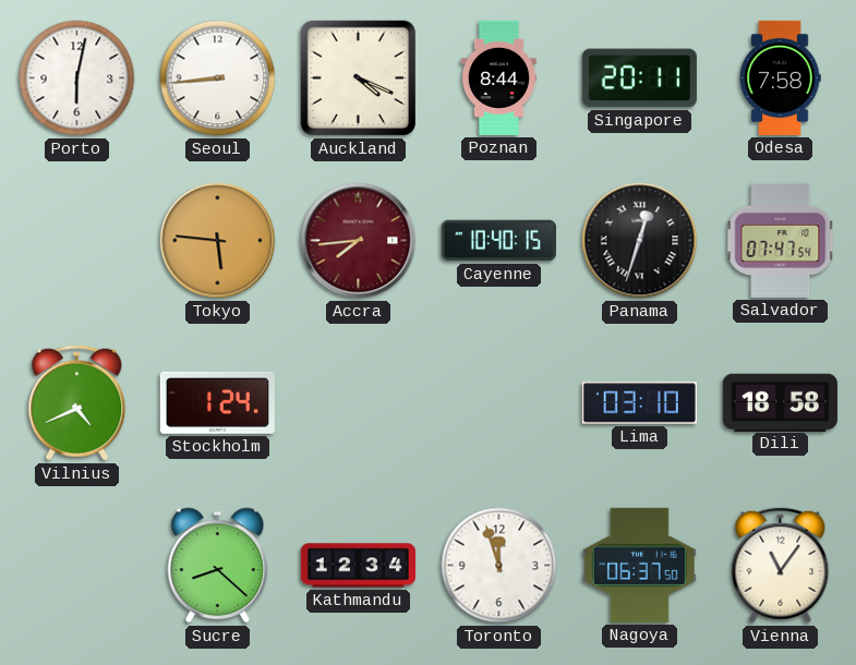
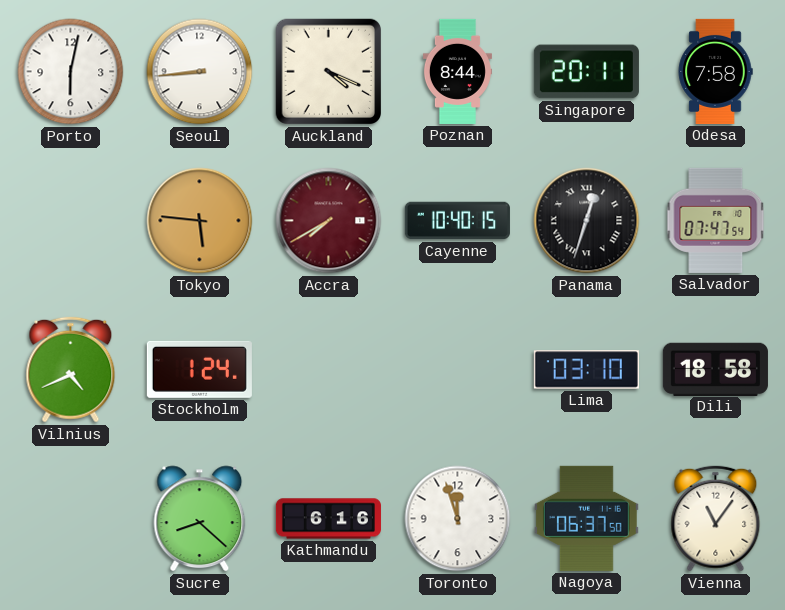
Accra: 7:44 -> 7:40 (329, 221)
Kathmandu: 12:34 -> 6:16 (328, 519)
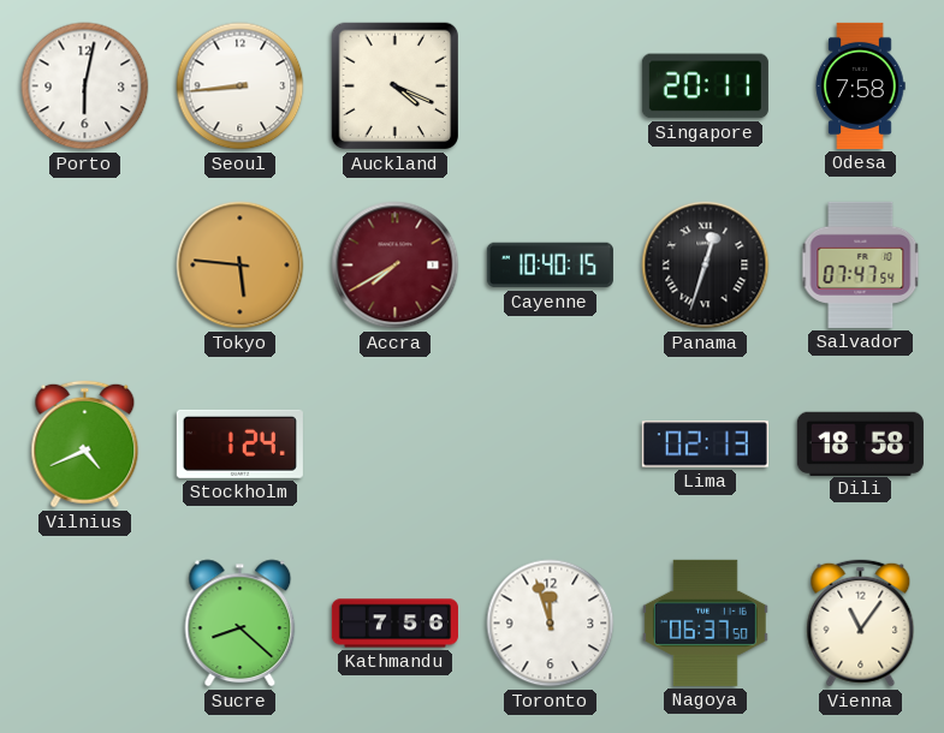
Poznan: 8:44 -> none (457, 71)
Lima: 03:10 -> 02:13 (705, 445)
Kathmandu: 6:16 -> 7:56 (394, 624)
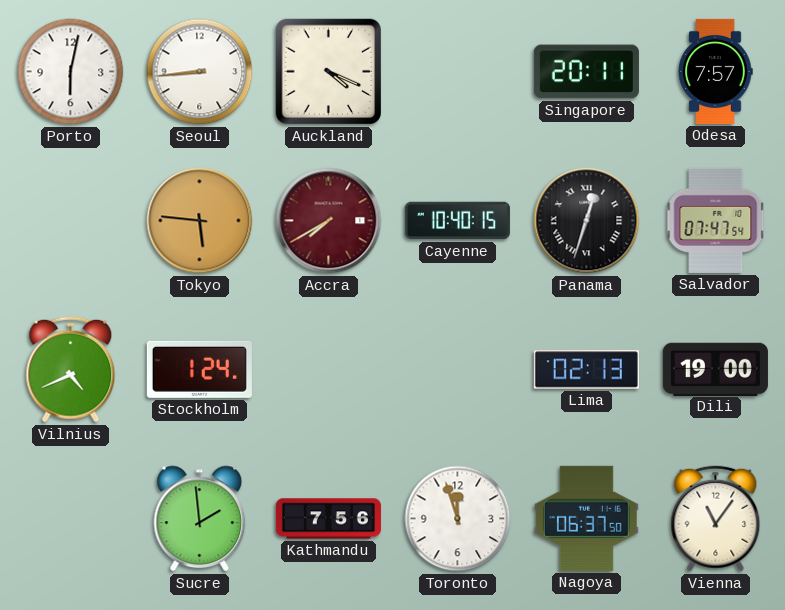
Odesa: 7:58 -> 7:57 (715, 71)
Dili: 18:58 -> 19:00 (715, 369)
Sucre: 8:22 -> 1:59 (200, 519)
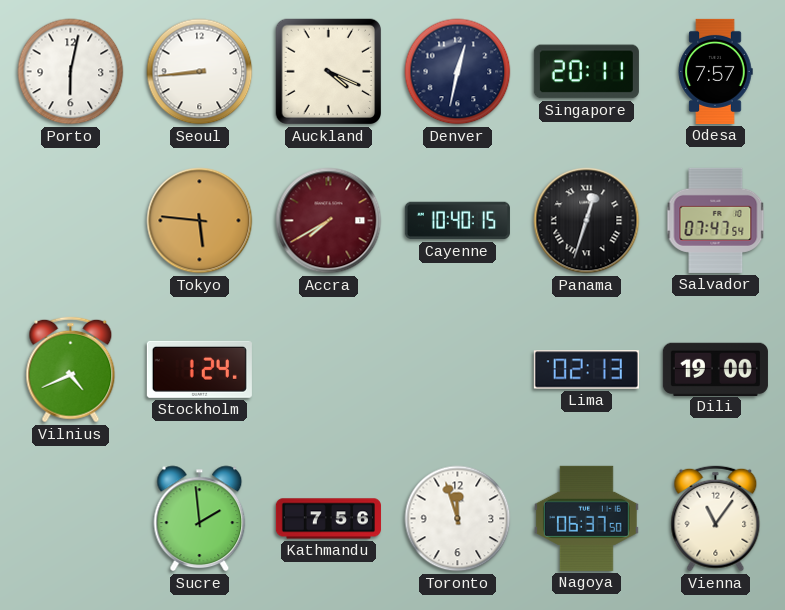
Denver: none -> 12:32 (458, 72)
